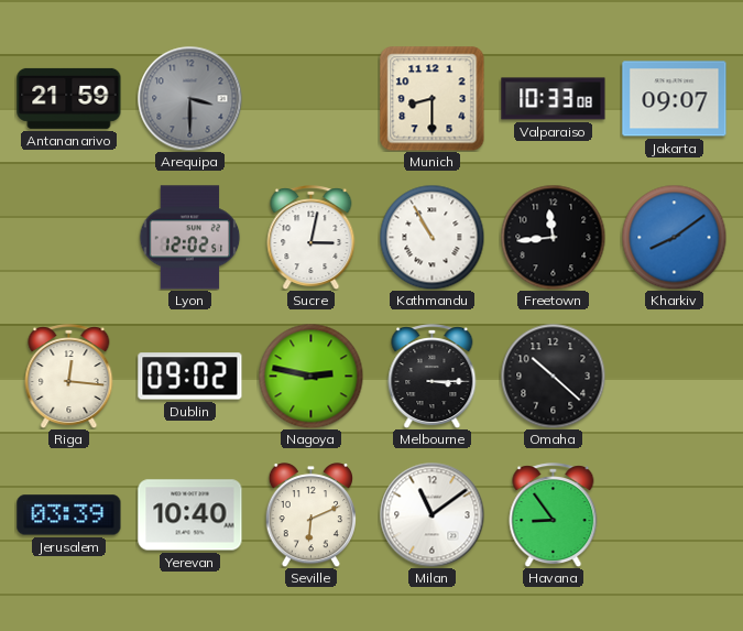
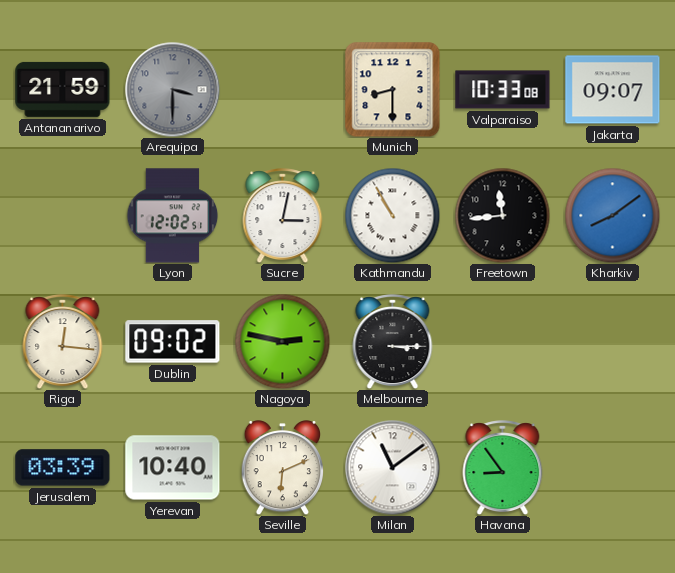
Omaha: 10:22 -> none (553, 376)
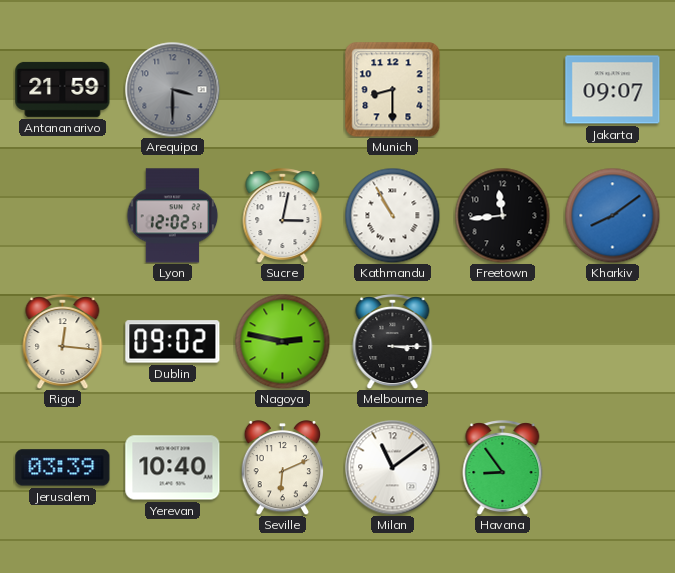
Valparaiso: 10:33 -> none (503, 90)
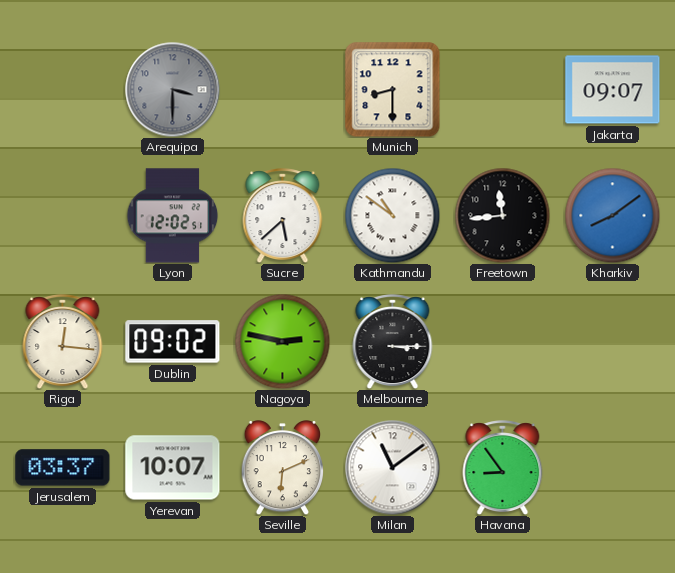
Antananarivo: 21:59 -> none (63, 89)
Sucre: 3:02 -> 5:38 (283, 216)
Kathmandu: 10:55 -> 10:51 (392, 215)
Jerusalem: 03:39 -> 03:37 (63, 468)
Yerevan: 10:40 -> 10:07 (173, 468)
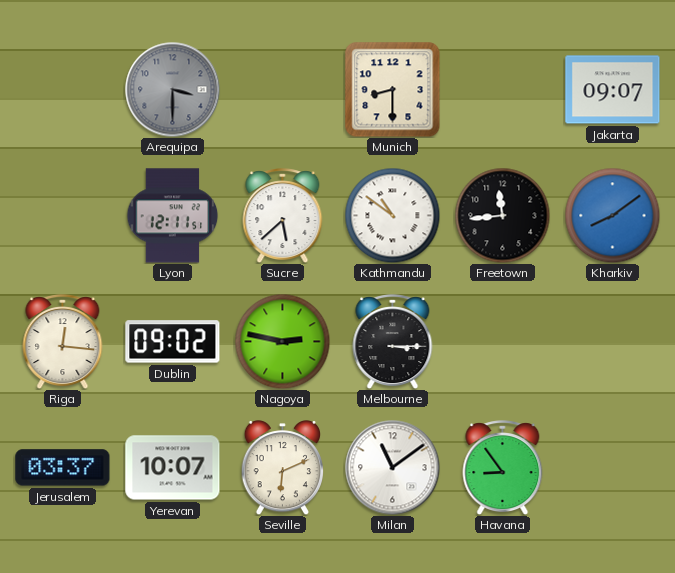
Lyon: 12:02 -> 12:11 (173, 216)
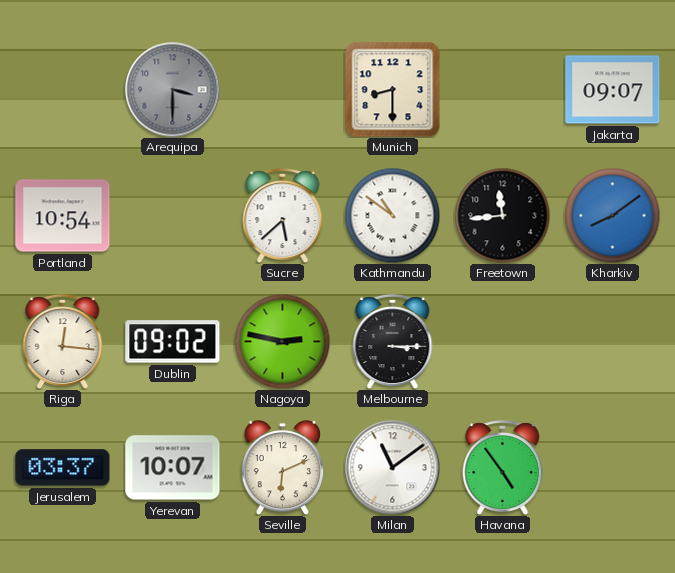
Portland: none -> 10:54 (63, 216)
Lyon: 12:11 -> none (173, 216)
Havana: 8:54 -> 4:54 (503, 468)
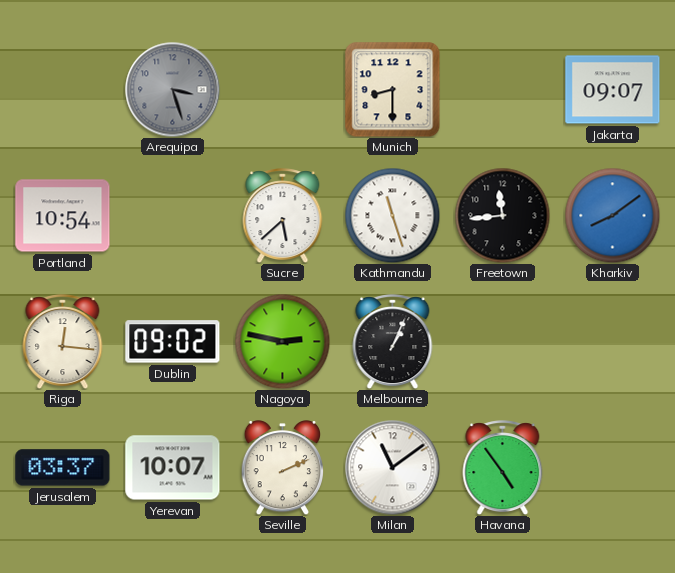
Arequipa: 3:30 -> 3:27 (172, 89)
Kathmandu: 10:51 -> 11:27 (392, 215)
Melbourne: 3:15 -> 1:04 (393, 342)
Seville: 6:11 -> 2:11 (282, 468)
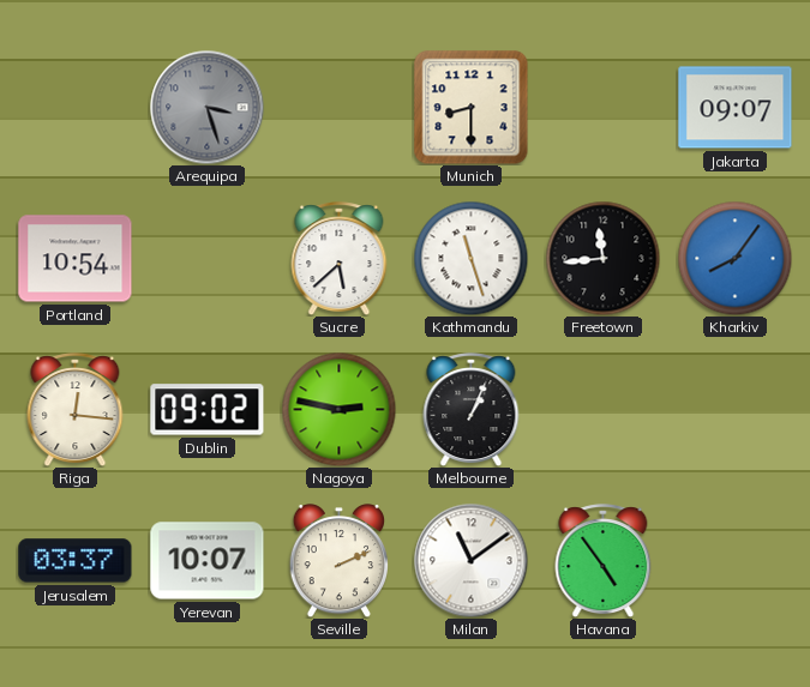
Kharkiv: 8:09 -> 8:06 (734, 258)
